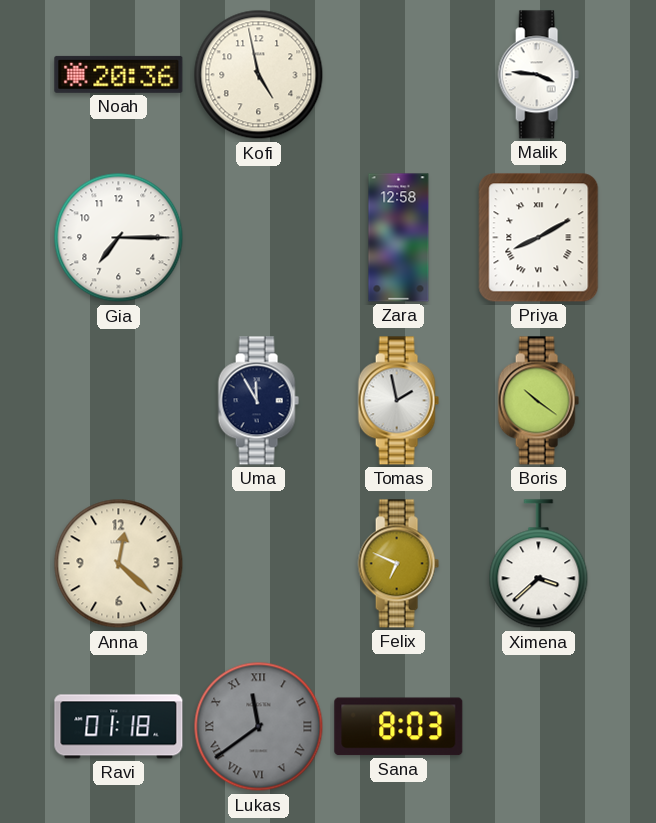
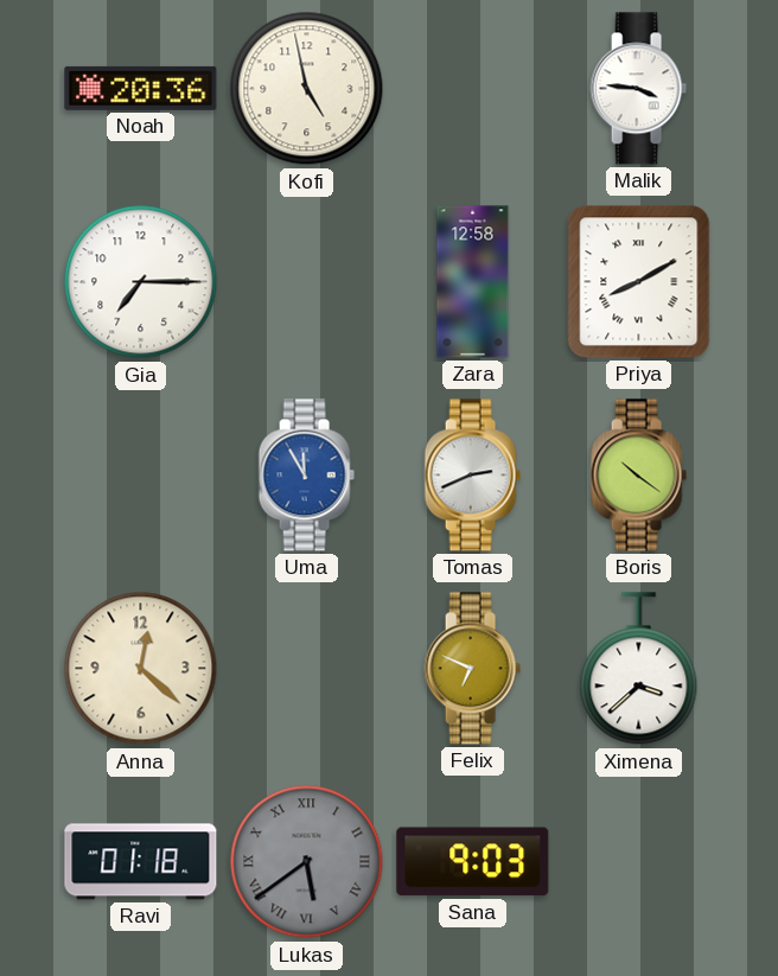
Uma dial: navy -> blue (306, 476)
Tomas: 1:58 -> 2:41 (472, 476)
Lukas: 11:39 -> 5:39 (307, 862)
Sana: 8:03 -> 9:03 (473, 862)
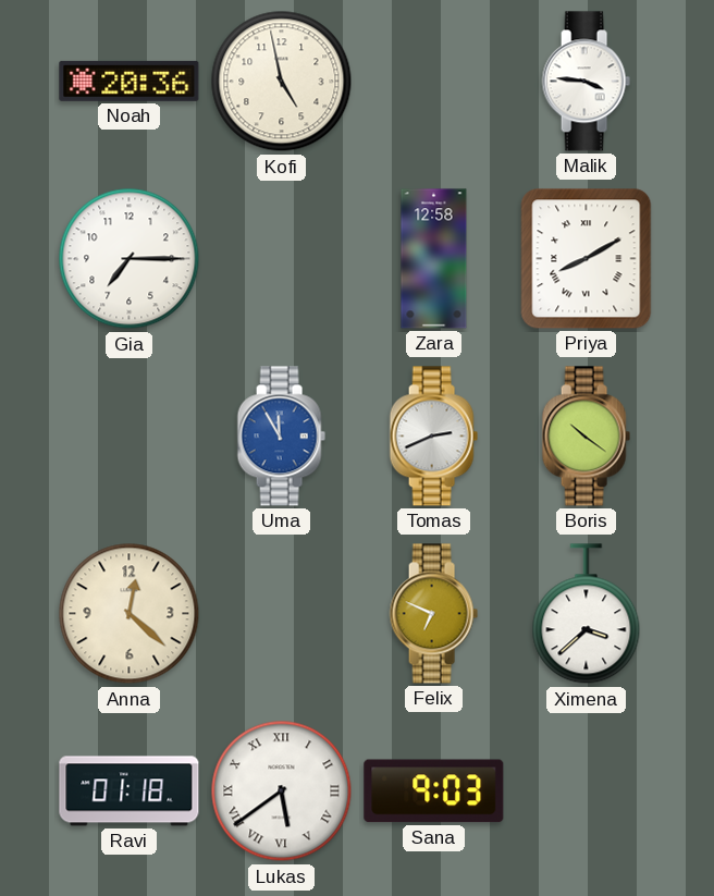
Lukas dial: grey -> white (282, 791)
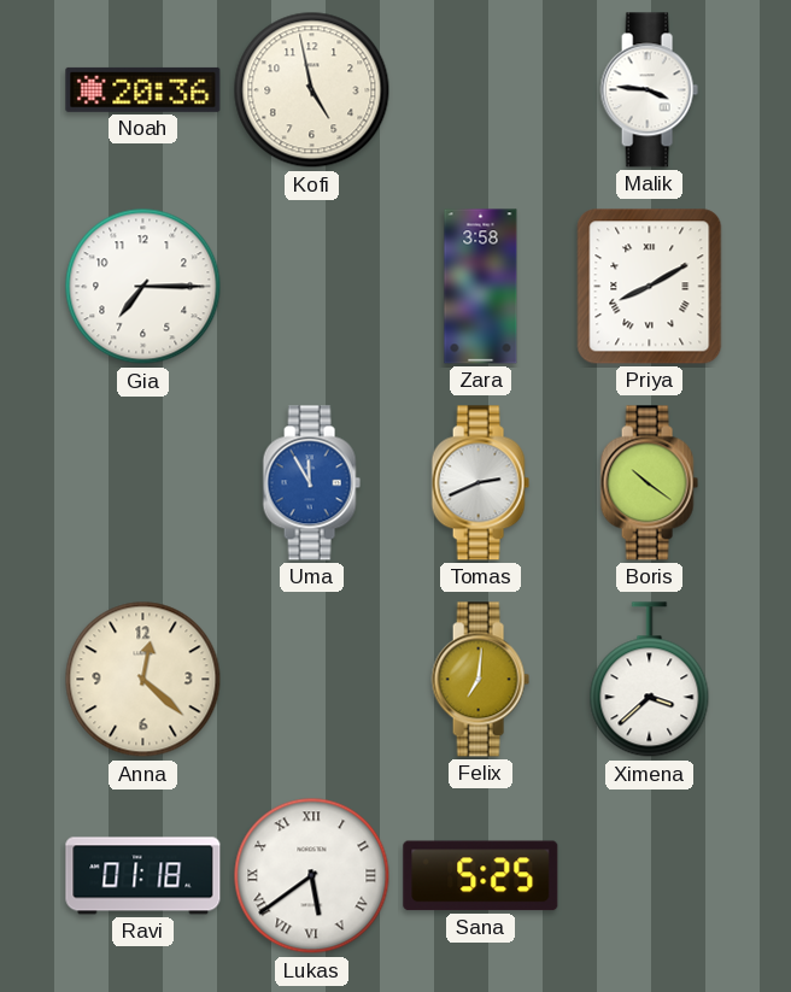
Zara: 12:58 -> 3:58 (481, 287)
Felix: 6:49 -> 7:01 (480, 680)
Sana: 9:03 -> 5:25 (481, 876)
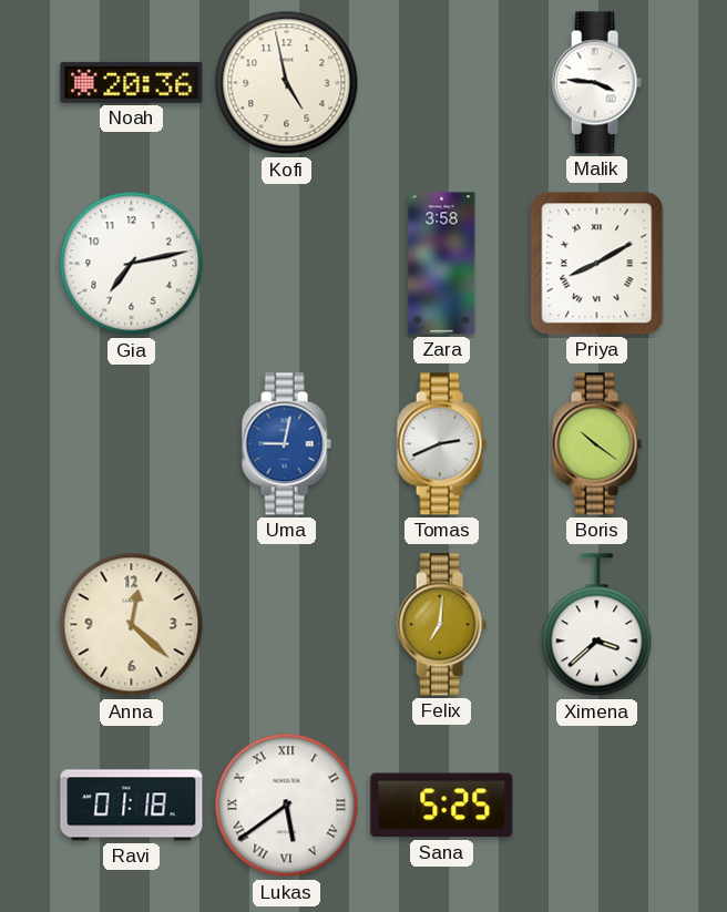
Gia: 7:15 -> 7:13 (132, 264)
Uma: 11:55 -> 9:02 (286, 444)
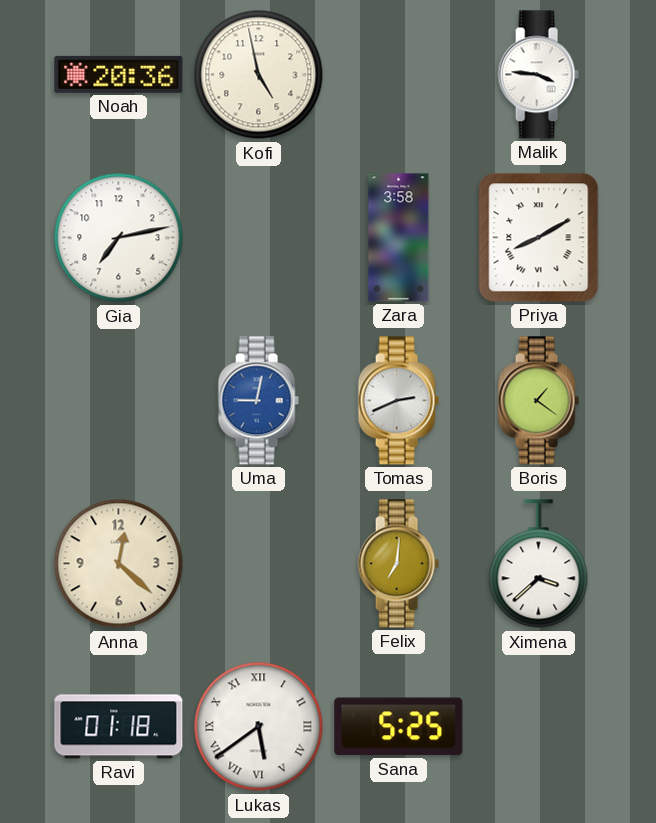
Boris: 10:21 -> 1:21 (538, 401)
